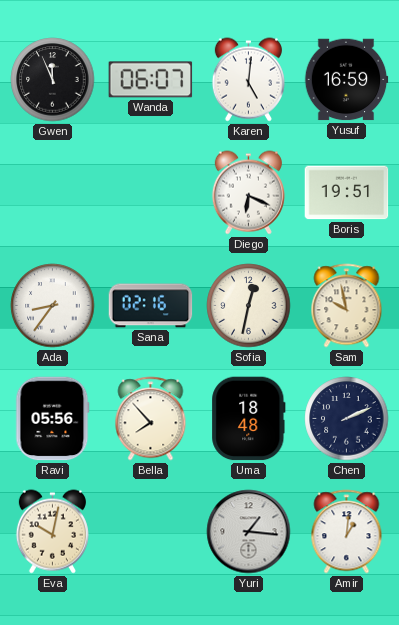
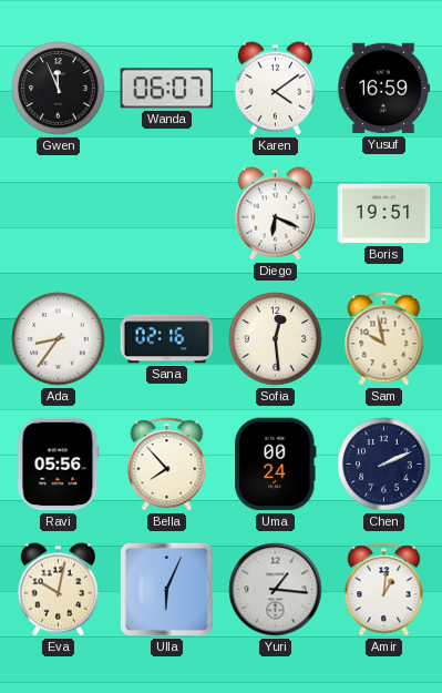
Karen: 5:01 -> 4:09 (275, 89)
Sofia: 12:32 -> 12:29 (276, 339)
Uma: 18:48 -> 00:24 (276, 465)
Ulla: none -> 6:04 (166, 589)
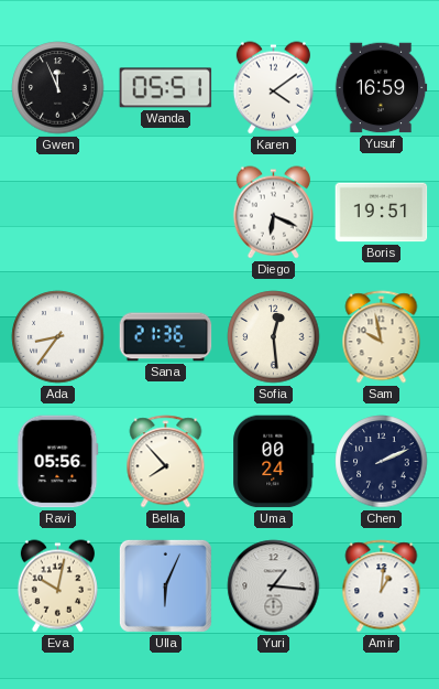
Wanda: 06:07 -> 05:51 (166, 88)
Sana: 02:16 -> 21:36 (166, 337)
